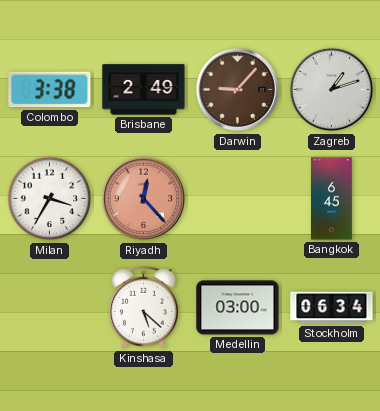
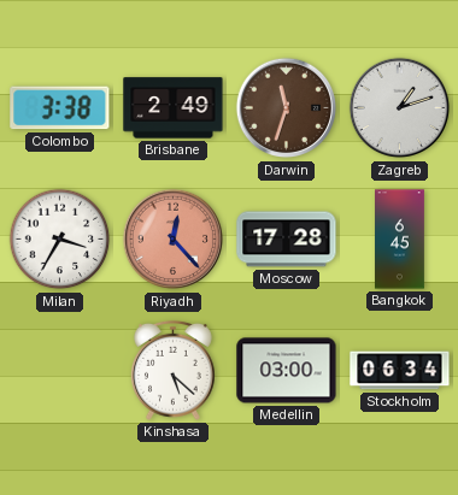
Darwin: 9:07 -> 11:33 (287, 108)
Moscow: none -> 17:28 (287, 240)
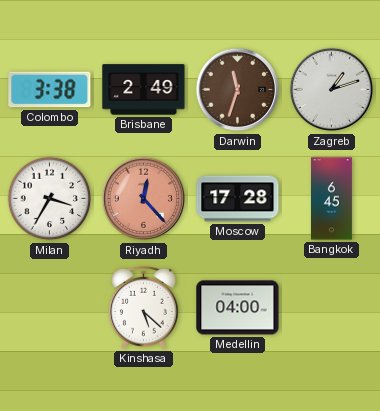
Medellin: 03:00 -> 04:00 (238, 308)
Stockholm: 06:34 -> none (400, 371)
